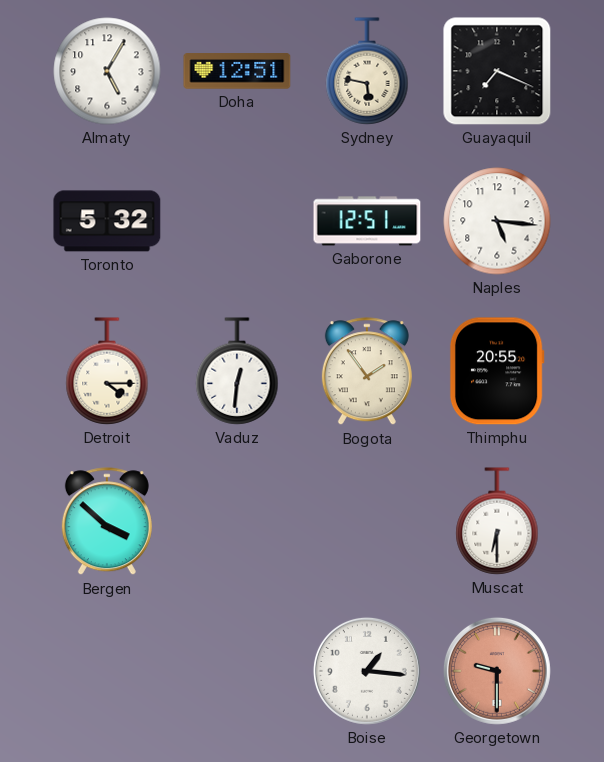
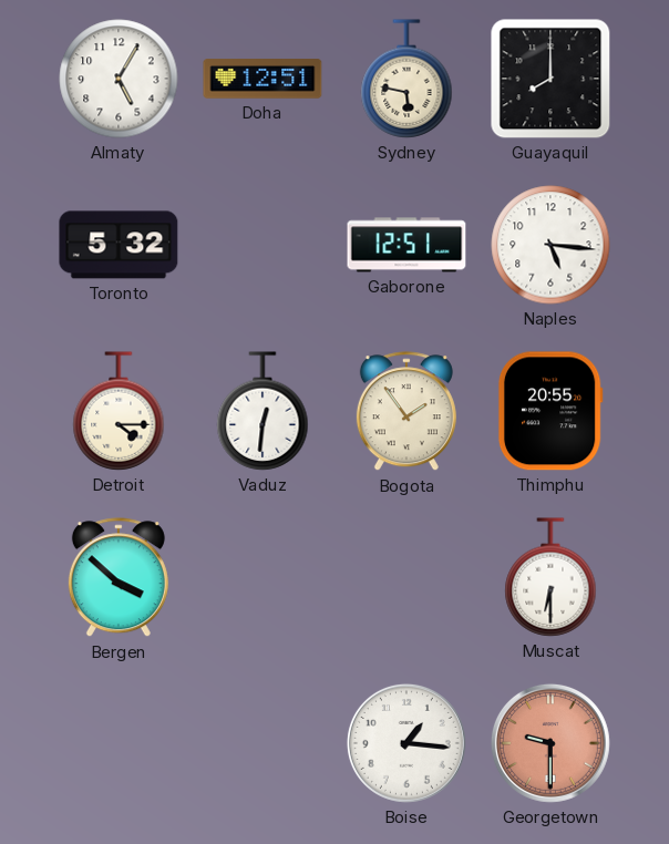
Guayaquil: 7:19 -> 8:00 (550, 79)
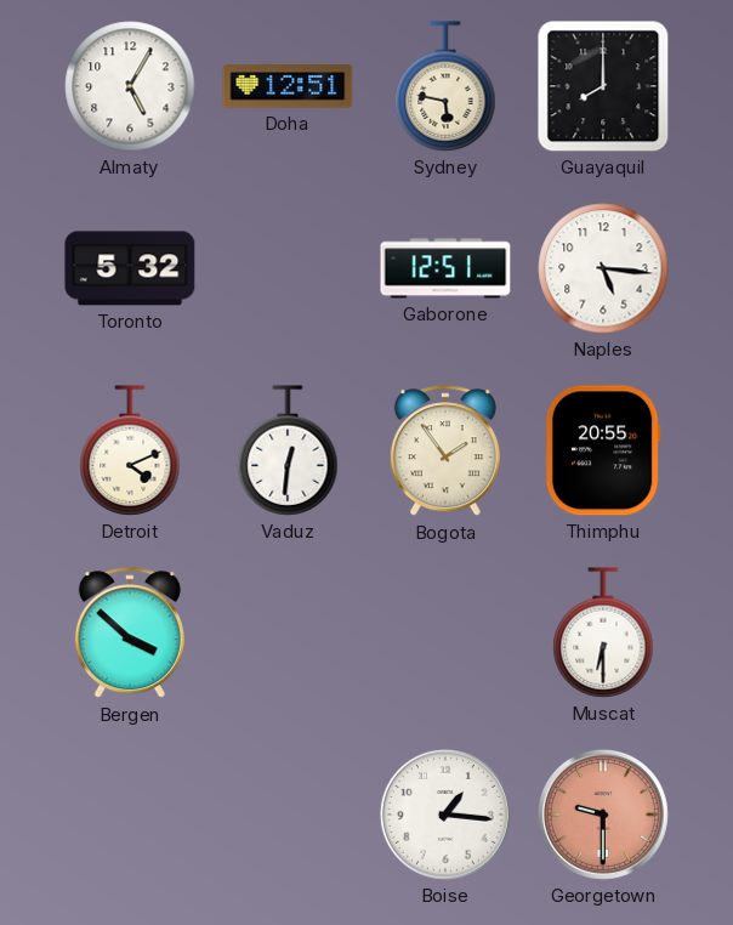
Detroit: 4:15 -> 4:11 (130, 450)
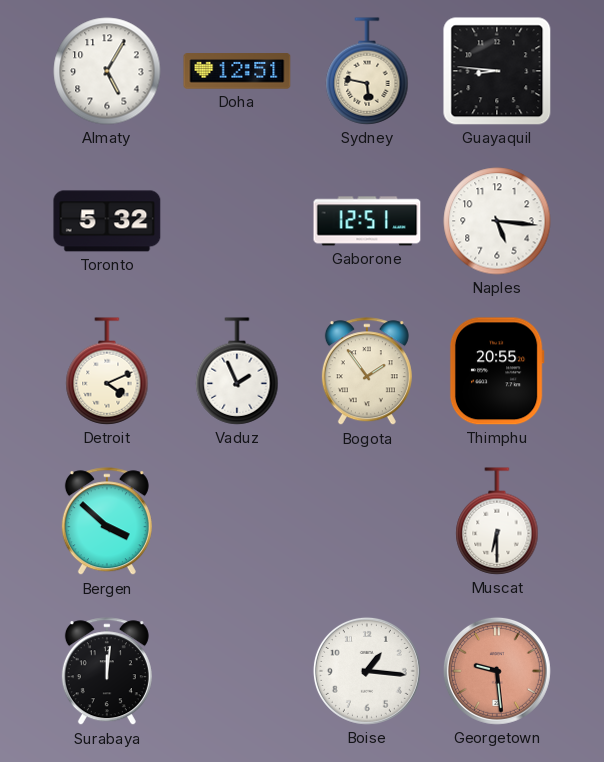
Guayaquil: 8:00 -> 8:46 (497, 71)
Vaduz: 12:31 -> 1:56 (237, 371)
Surabaya: none -> 12:01 (107, 672)
Georgetown: 9:30 -> 9:29 (497, 671)
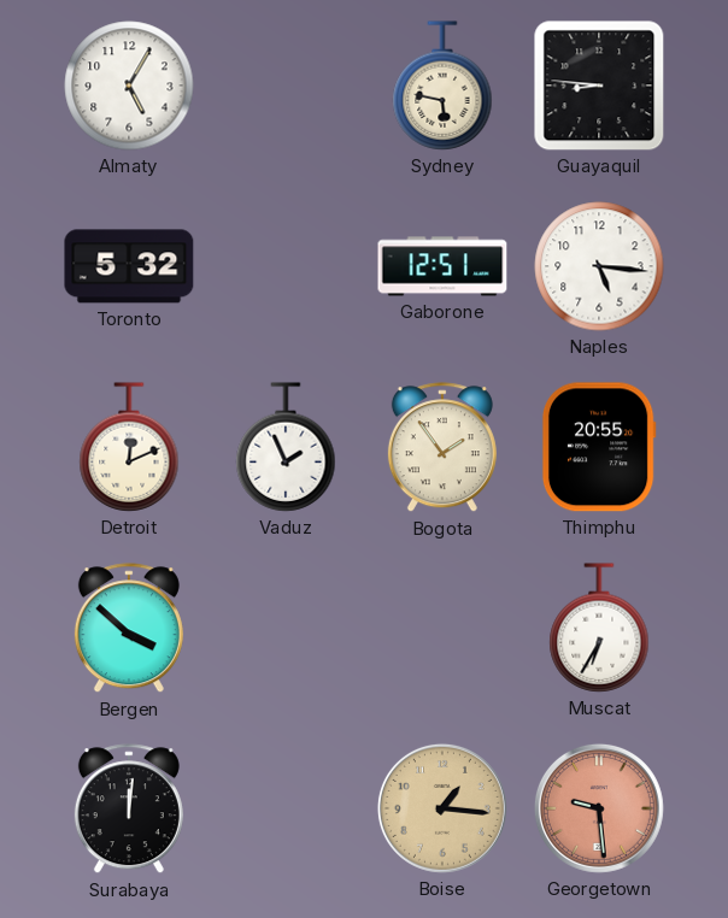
Doha: 12:51 -> none (237, 71)
Detroit: 4:11 -> 12:11 (129, 447)
Muscat: 6:30 -> 6:35 (599, 628)
Boise dial: white -> champagne (442, 808)
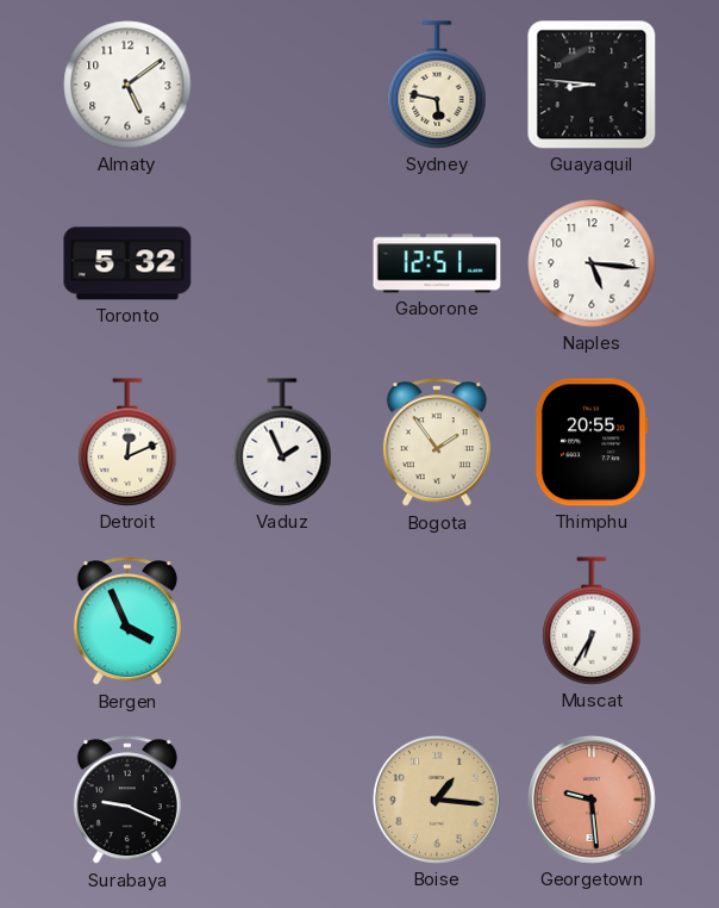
Almaty: 5:05 -> 5:09 (127, 85)
Bergen: 3:52 -> 3:56 (127, 622)
Surabaya: 12:01 -> 9:19 (127, 801)
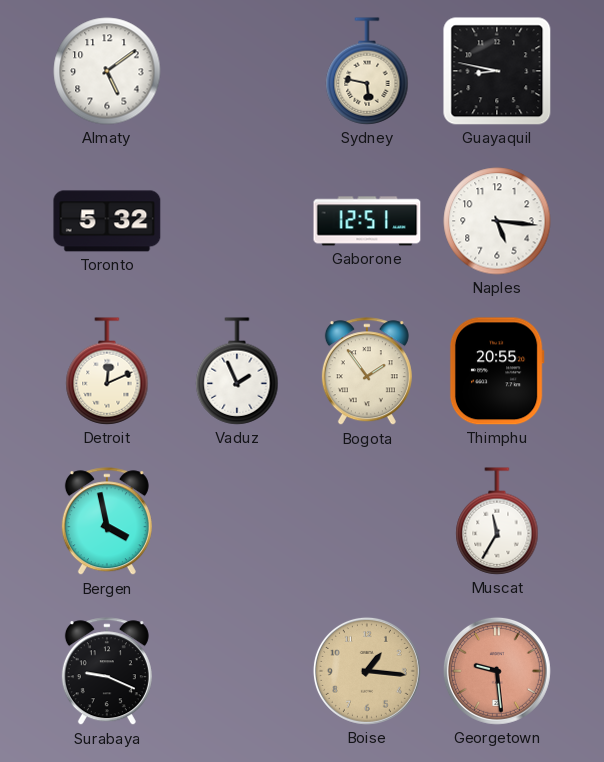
Guayaquil: 8:46 -> 8:47 (497, 71)
Bergen: 3:56 -> 3:58 (107, 522)
Muscat: 6:35 -> 11:35 (497, 521)
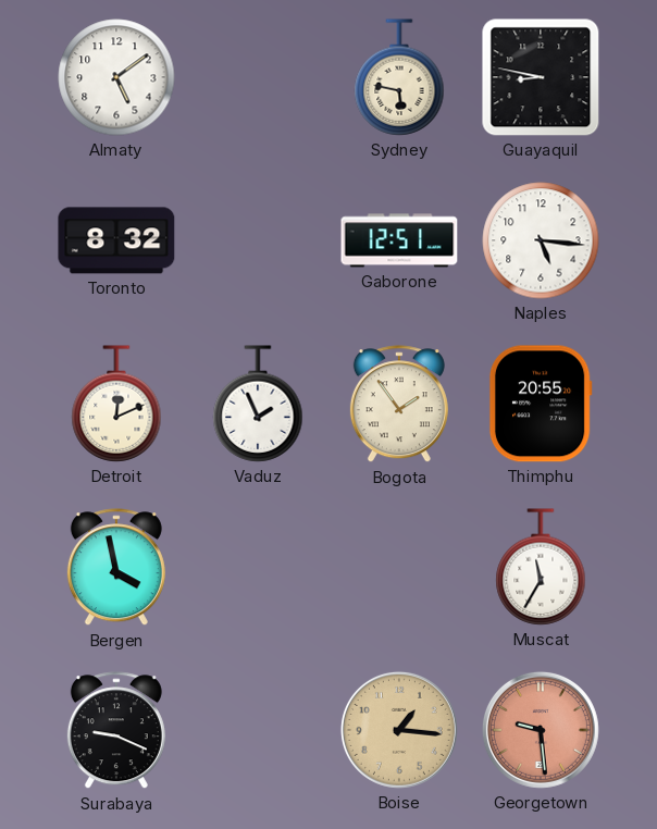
Toronto: 5:32 -> 8:32 (116, 240)
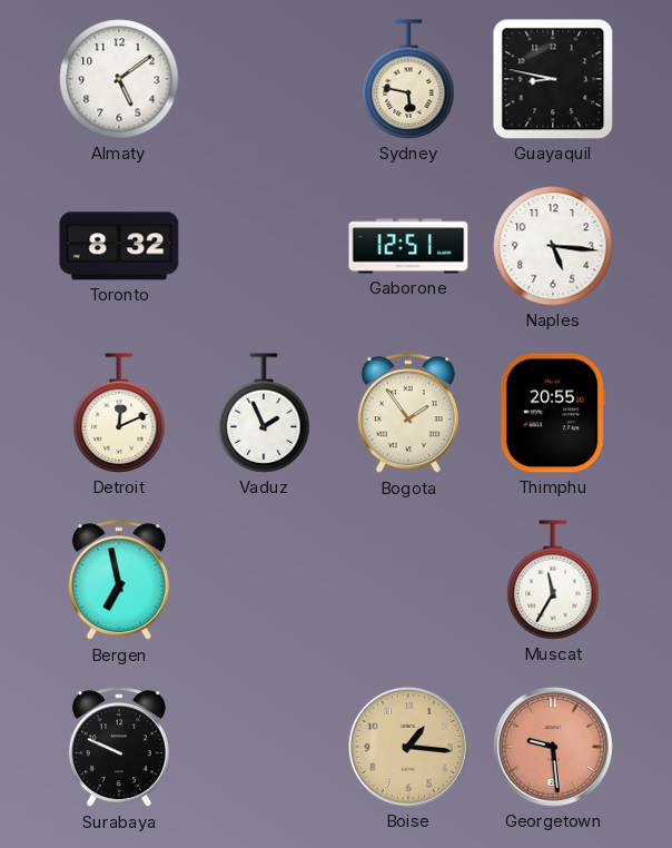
Bergen: 3:58 -> 6:58 (119, 581)
Surabaya: 9:19 -> 9:49 (119, 748)
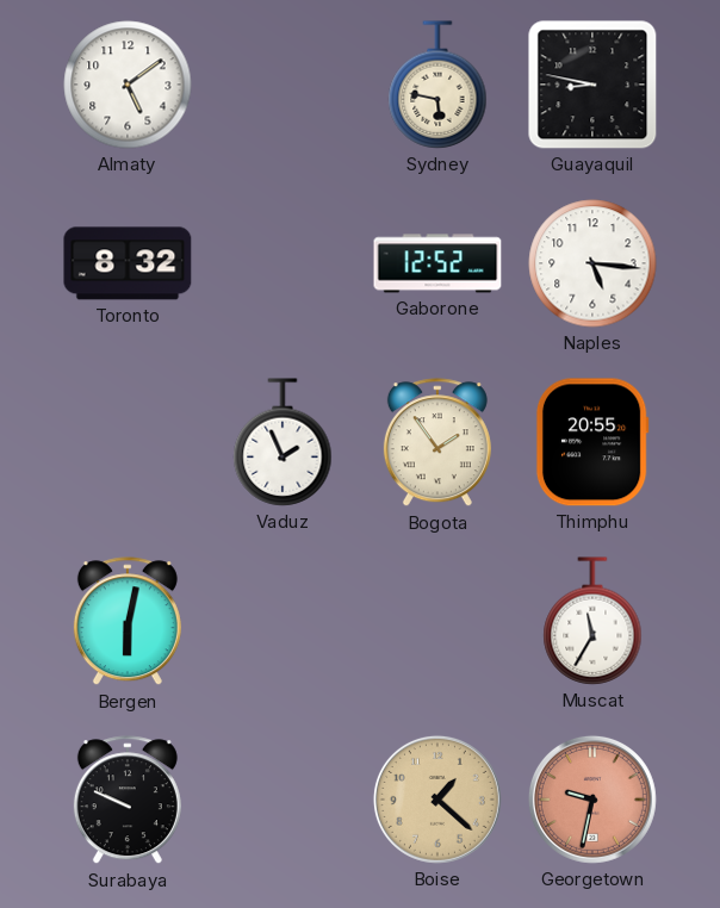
Gaborone: 12:51 -> 12:52 (437, 263)
Detroit: 12:11 -> none (119, 413)
Bergen: 6:58 -> 6:02 (128, 622)
Boise: 1:16 -> 1:22 (437, 800)
Georgetown: 9:29 -> 9:32 (592, 800)
